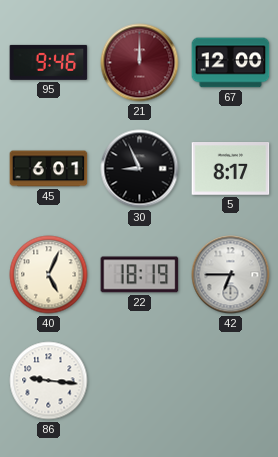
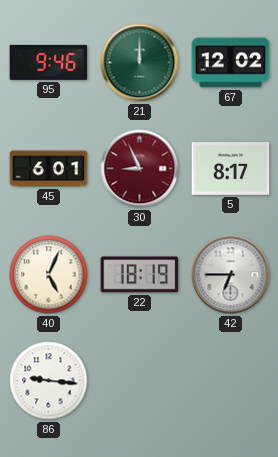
21 dial: burgundy -> green (140, 63)
67: 12:00 -> 12:02 (231, 63)
30 dial: black -> burgundy (140, 169)
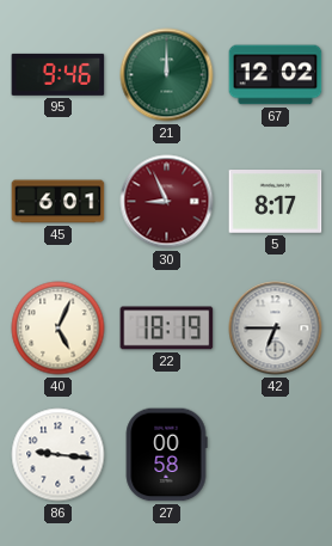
27: none -> 00:58 (166, 455)
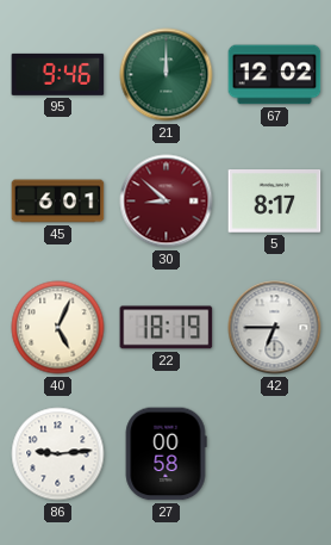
30: 8:56 -> 8:52 (167, 202)
86: 9:16 -> 9:14 (58, 454)
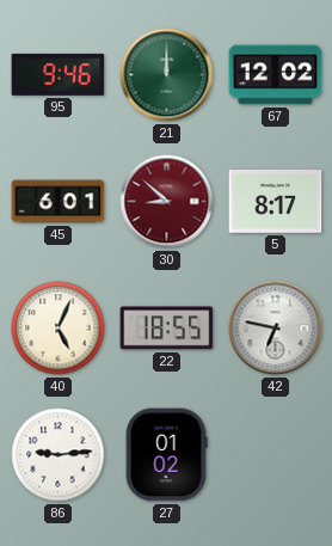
22: 18:19 -> 18:55 (167, 329)
42: 6:45 -> 6:47 (276, 329)
27: 00:58 -> 01:02 (166, 455)
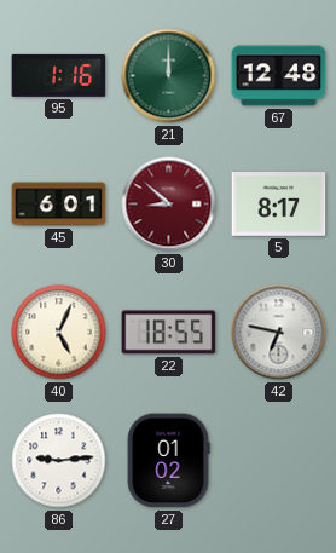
95: 9:46 -> 1:16 (59, 75)
67: 12:02 -> 12:48 (279, 76)
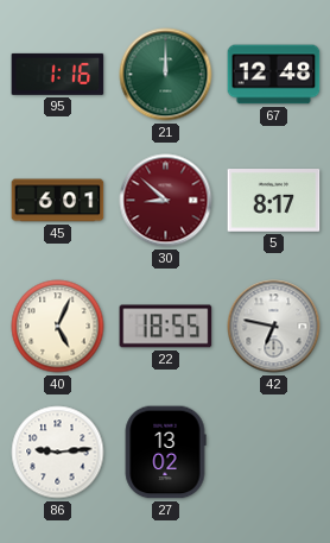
27: 01:02 -> 13:02 (165, 453)
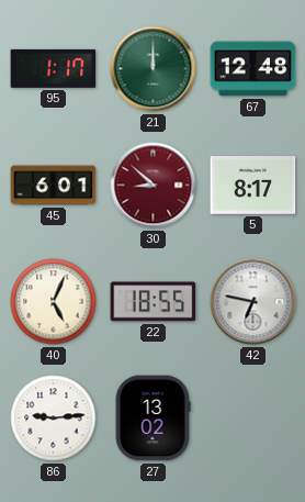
95: 1:16 -> 1:17 (54, 68)
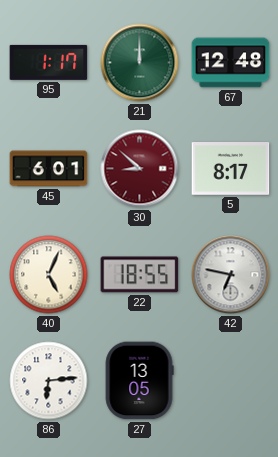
86: 9:14 -> 6:14 (49, 381)
27: 13:02 -> 13:05 (139, 381)
